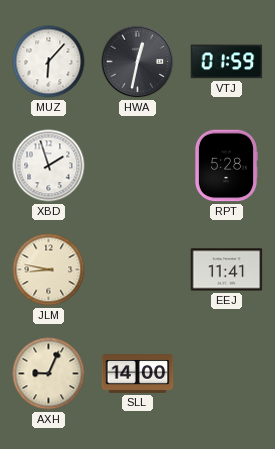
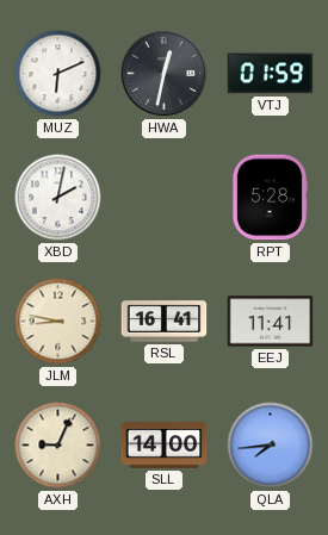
MUZ: 6:07 -> 6:11 (58, 74)
XBD: 1:57 -> 2:02 (58, 198)
RSL: none -> 16:41 (165, 322)
QLA: none -> 7:44 (271, 446)
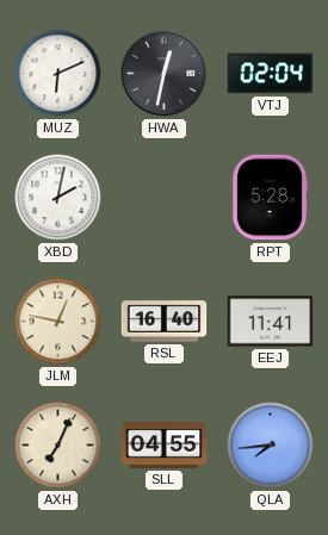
VTJ: 01:59 -> 02:04 (271, 74)
JLM: 8:47 -> 12:47 (58, 322)
RSL: 16:41 -> 16:40 (165, 322)
AXH: 9:04 -> 7:04 (58, 446)
SLL: 14:00 -> 04:55 (165, 446)
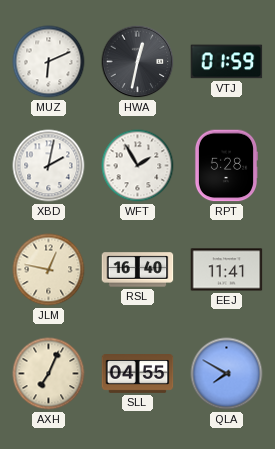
VTJ: 02:04 -> 01:59 (227, 62)
WFT: none -> 1:55 (138, 166)
QLA: 7:44 -> 7:50 (227, 374)
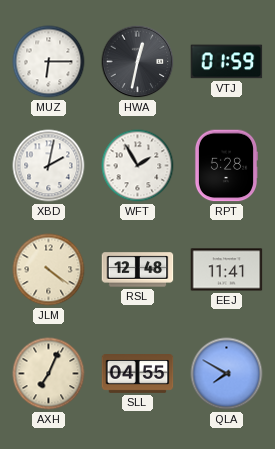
MUZ: 6:11 -> 6:15 (49, 62)
JLM: 12:47 -> 4:21 (49, 270)
RSL: 16:40 -> 12:48 (138, 270)
